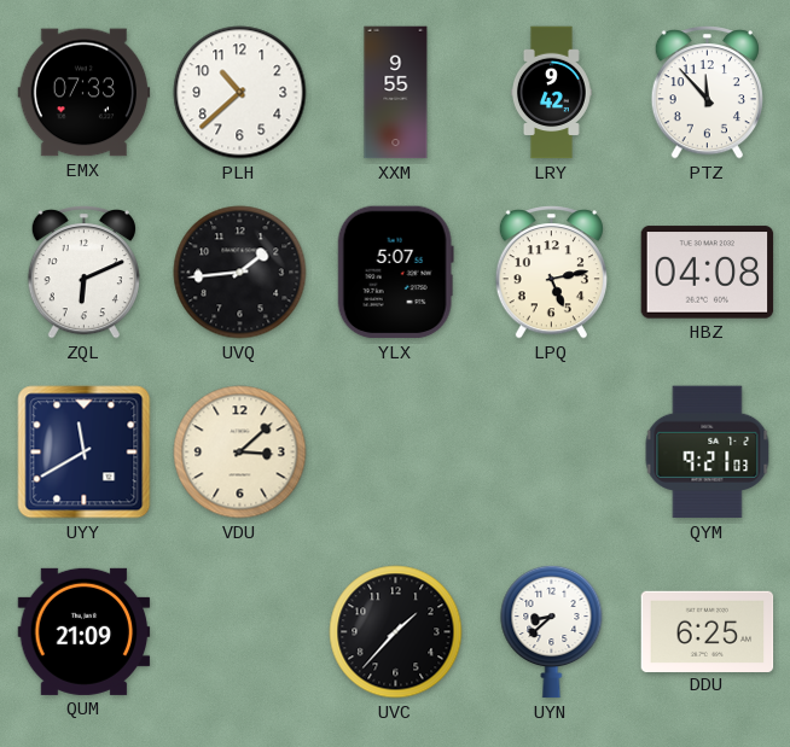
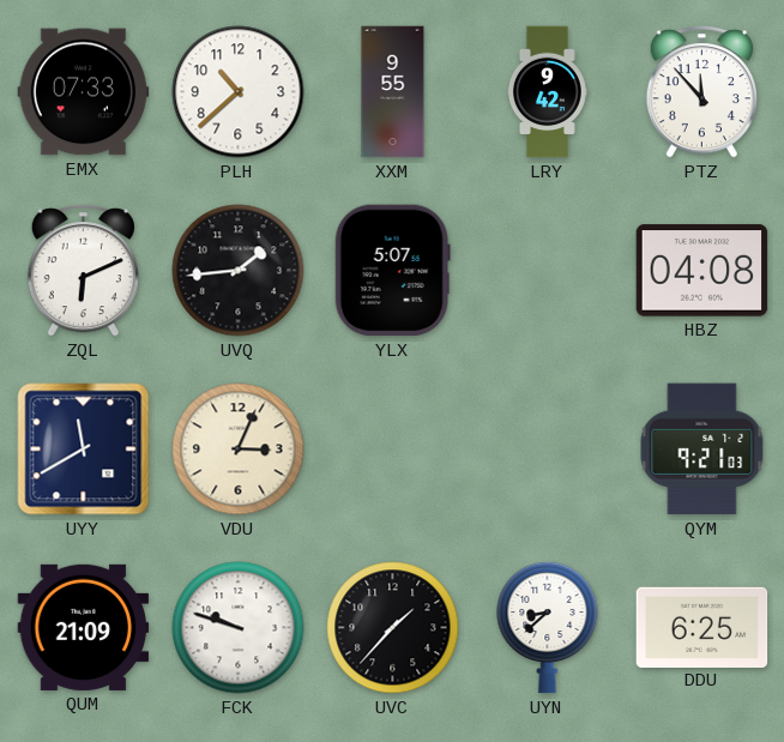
LPQ: 5:13 -> none (551, 273)
VDU: 3:08 -> 3:04 (239, 450)
FCK: none -> 9:48 (239, 628)
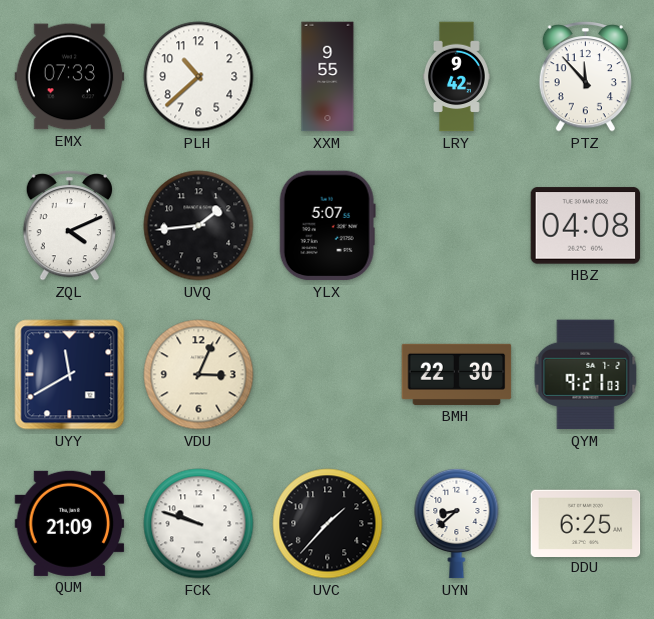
ZQL: 6:11 -> 4:11 (69, 226)
BMH: none -> 22:30 (457, 374)
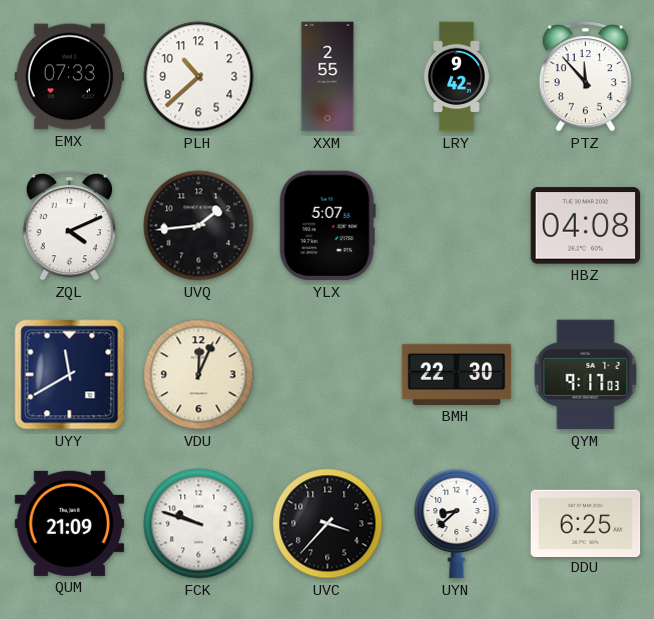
XXM: 9:55 -> 2:55 (328, 77)
VDU: 3:04 -> 12:04 (199, 375)
QYM: 9:21 -> 9:17 (586, 375)
UVC: 1:37 -> 3:37 (328, 524)
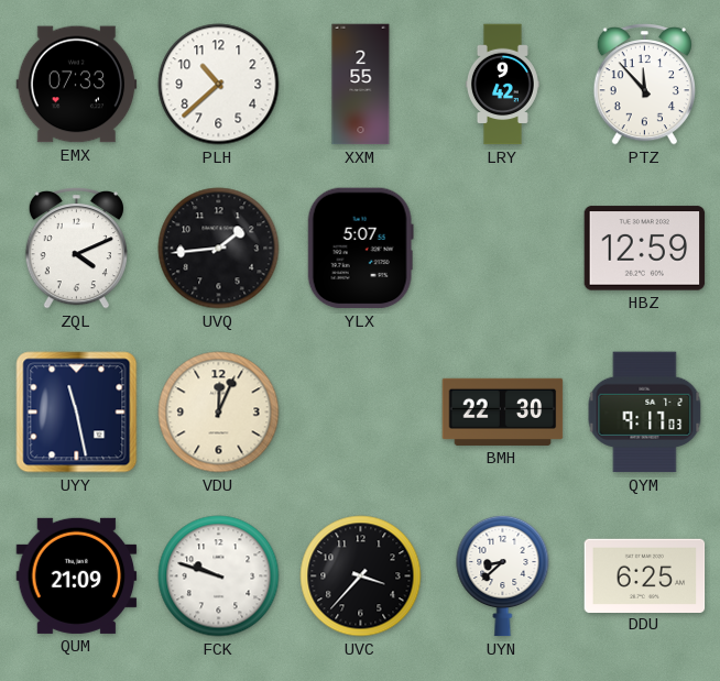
HBZ: 04:08 -> 12:59 (645, 249)
UYY: 11:40 -> 11:28 (77, 413)
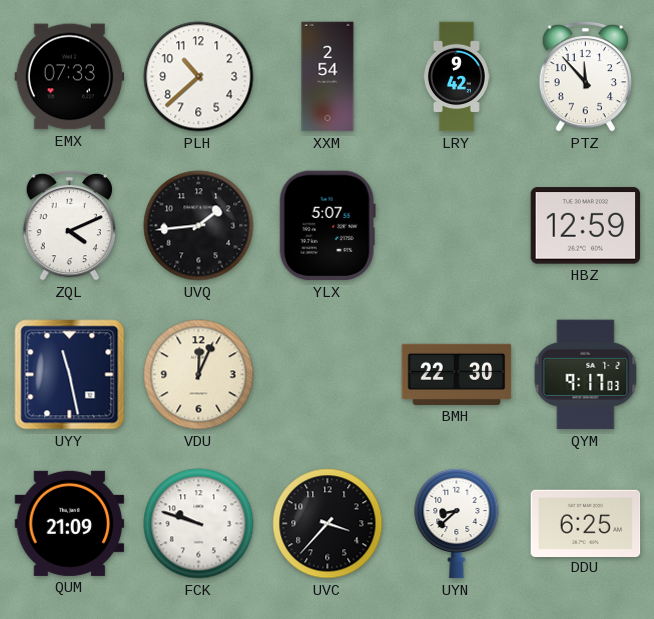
XXM: 2:55 -> 2:54 (328, 77)
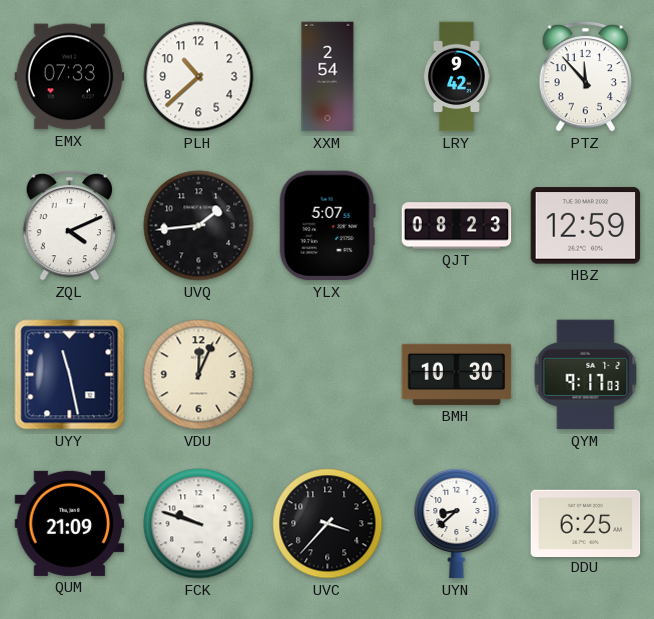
QJT: none -> 08:23 (457, 226)
BMH: 22:30 -> 10:30 (457, 374)
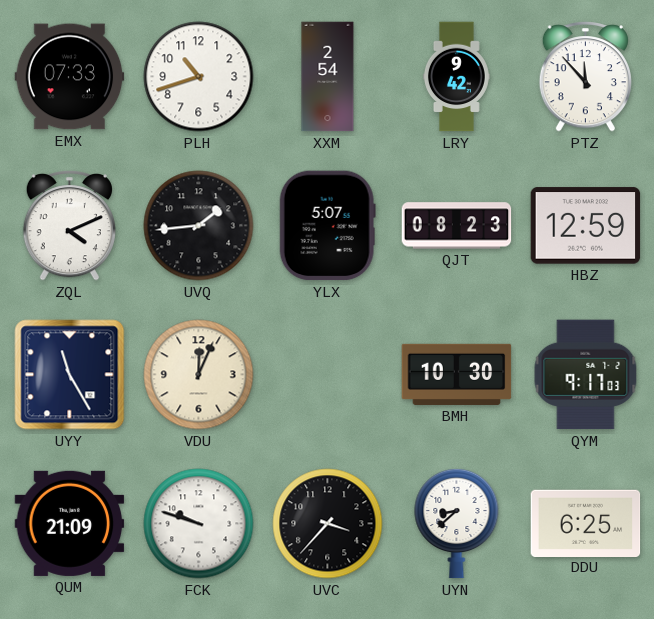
PLH: 10:38 -> 10:42 (199, 77)
UYY: 11:28 -> 11:25 (70, 375)
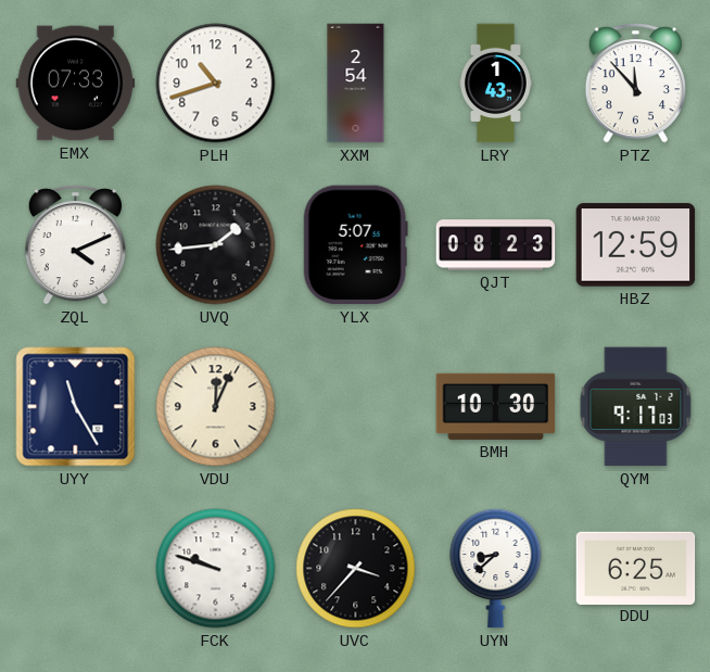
LRY: 9:42 -> 1:43 (495, 84)
QUM: 21:09 -> none (70, 523)
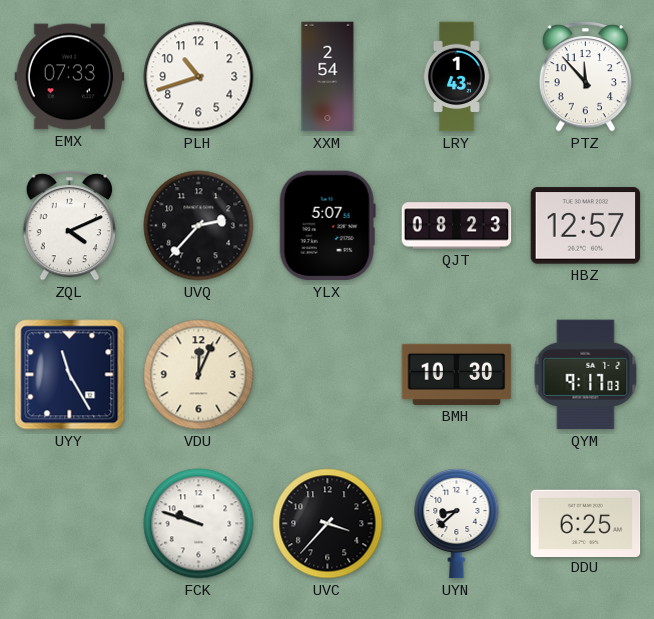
UVQ: 1:44 -> 2:37 (199, 226)
HBZ: 12:59 -> 12:57 (586, 226)
